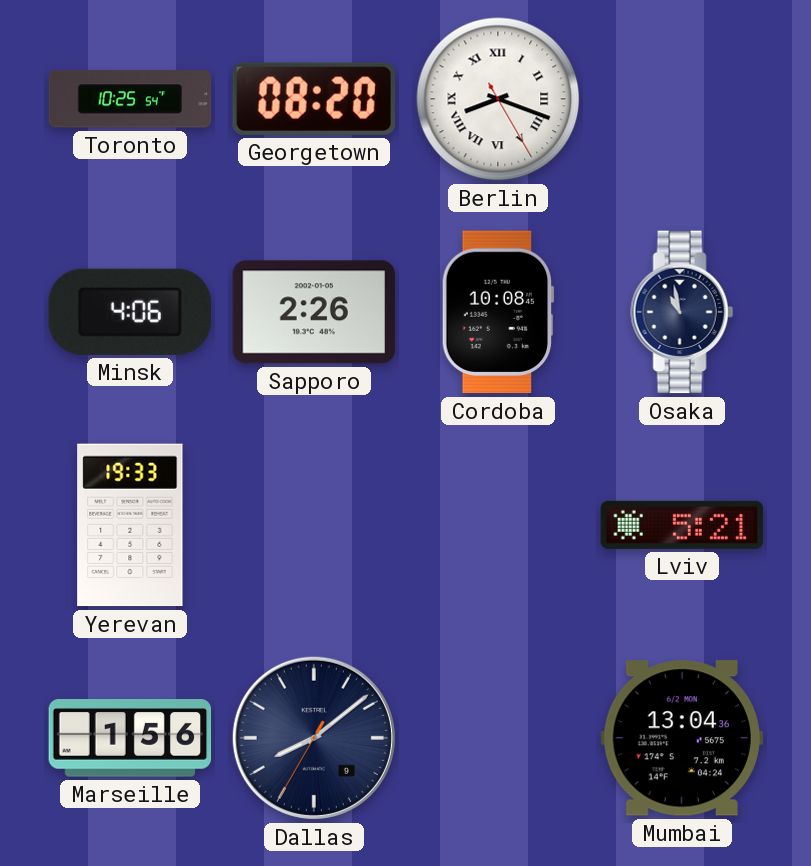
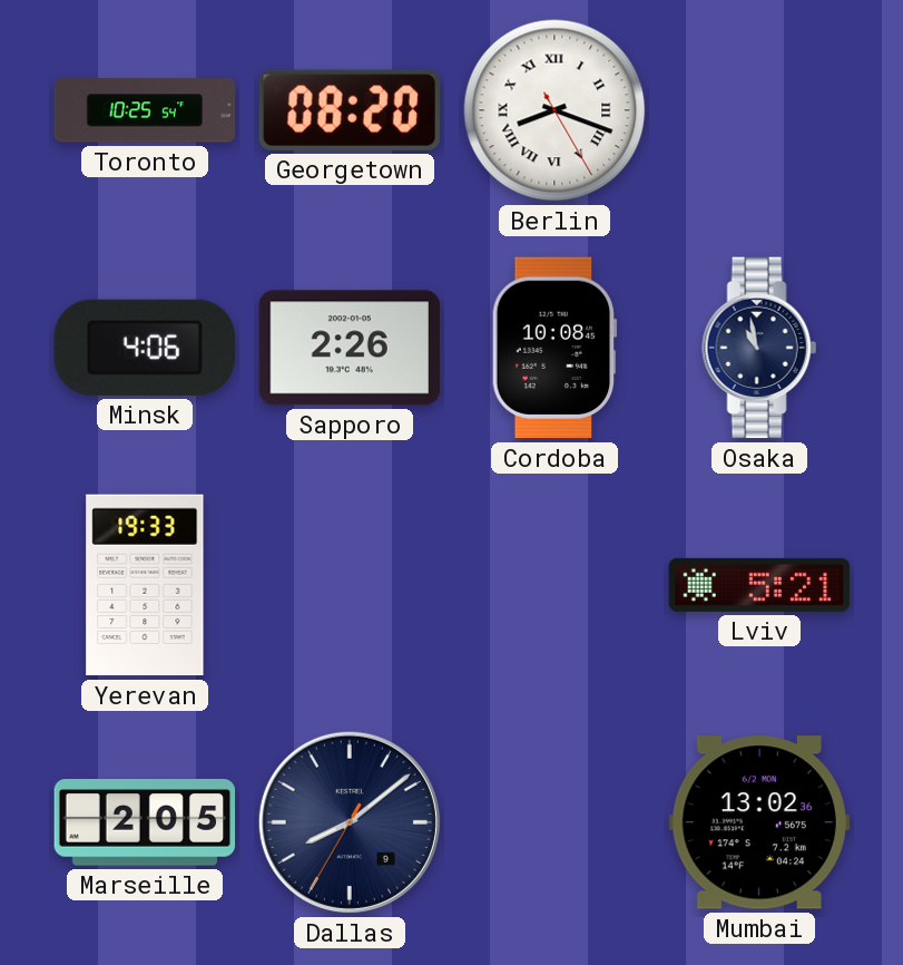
Marseille: 1:56 -> 2:05 (145, 822)
Mumbai: 13:04 -> 13:02 (759, 822)
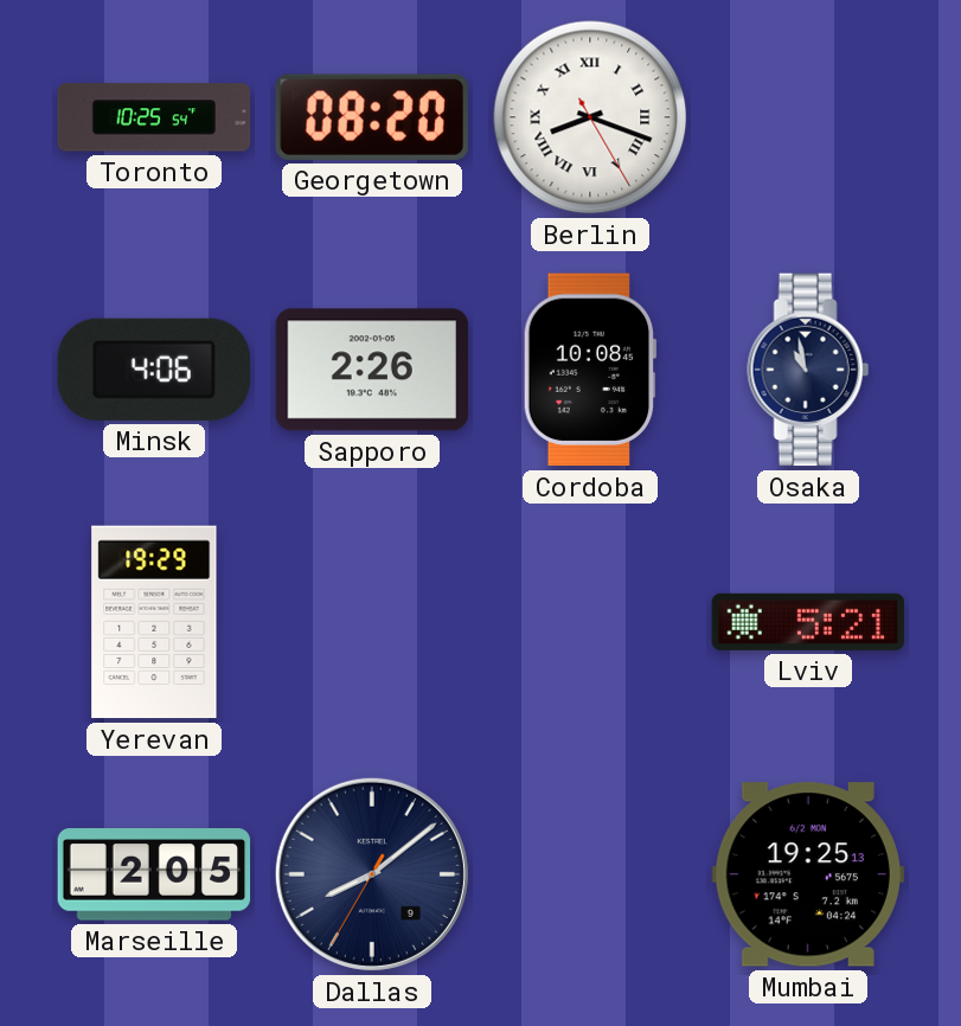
Yerevan: 19:33 -> 19:29 (154, 622)
Mumbai: 13:02 -> 19:25 (808, 874)
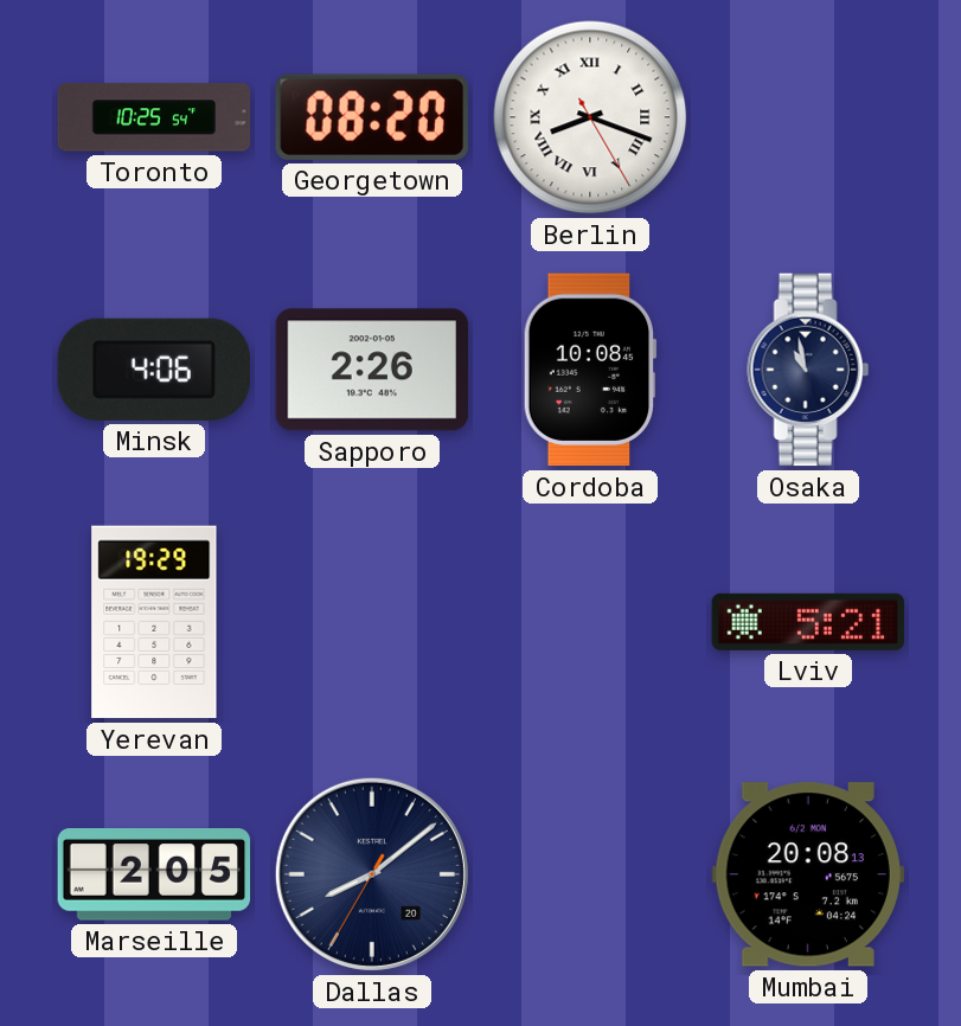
Dallas date: 9 -> 20 (372, 874)
Mumbai: 19:25 -> 20:08 (808, 874)
